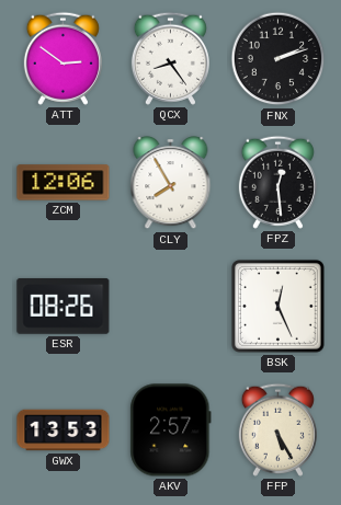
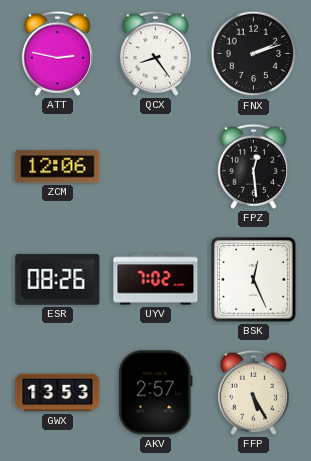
ATT: 2:51 -> 2:47 (57, 53)
CLY: 7:55 -> none (171, 184)
UYV: none -> 7:02 (156, 280)
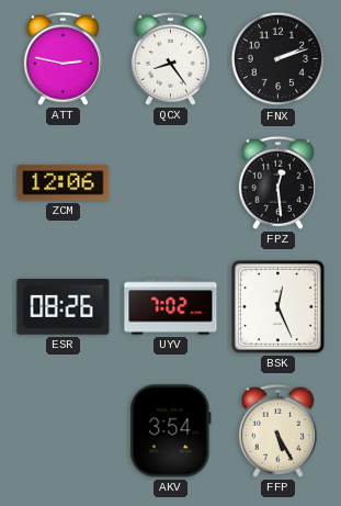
GWX: 13:53 -> none (58, 393)
AKV: 2:57 -> 3:54 (171, 431)
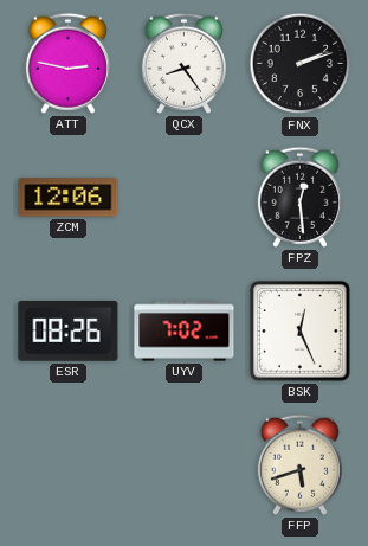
AKV: 3:54 -> none (171, 431)
FFP: 5:25 -> 5:42 (299, 464)
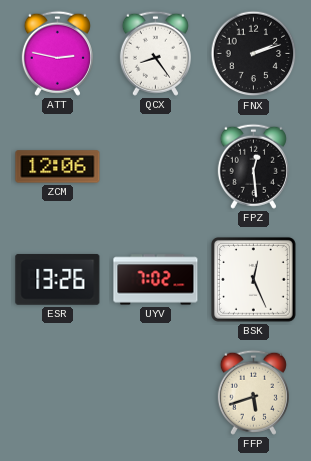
ESR: 08:26 -> 13:26 (58, 279)
